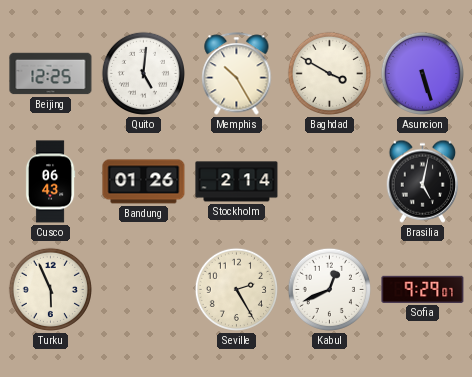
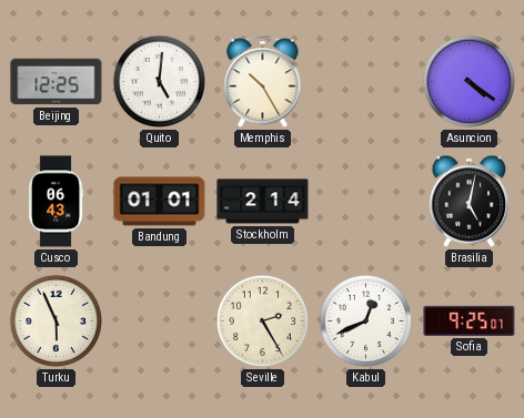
Baghdad: 3:50 -> none (329, 73)
Asuncion: 5:27 -> 4:21 (468, 81)
Bandung: 01:26 -> 01:01 (160, 202)
Sofia: 9:29 -> 9:25 (470, 320)
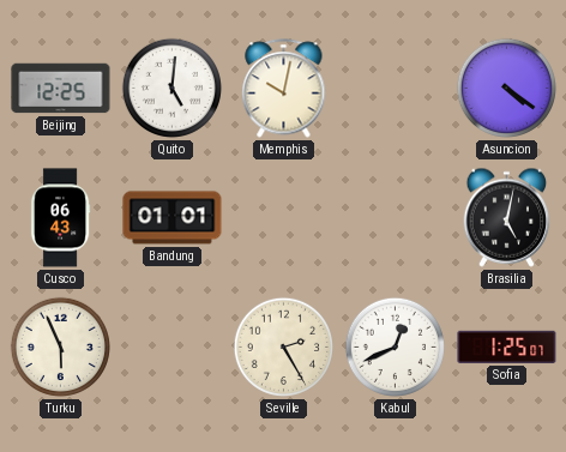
Memphis: 10:25 -> 10:02 (284, 89)
Stockholm: 2:14 -> none (263, 202)
Sofia: 9:25 -> 1:25 (507, 346)
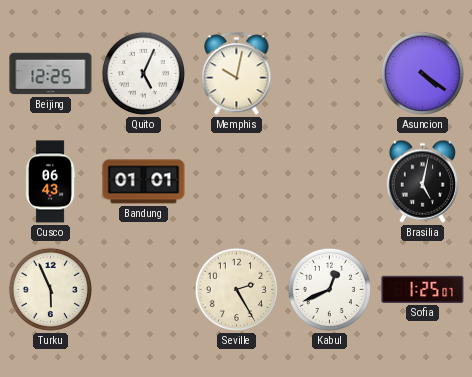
Quito: 5:01 -> 5:04 (143, 73)
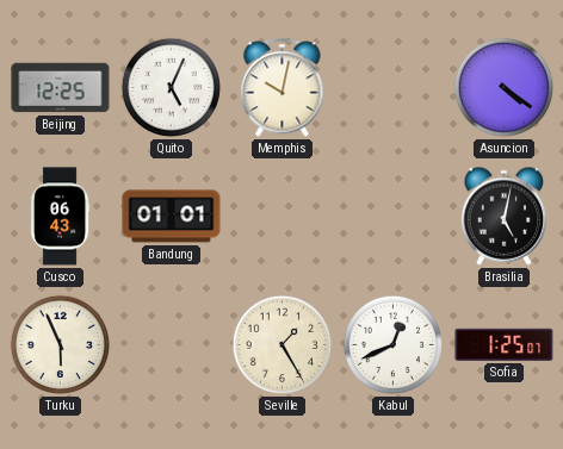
Seville: 2:25 -> 1:25 (281, 344)
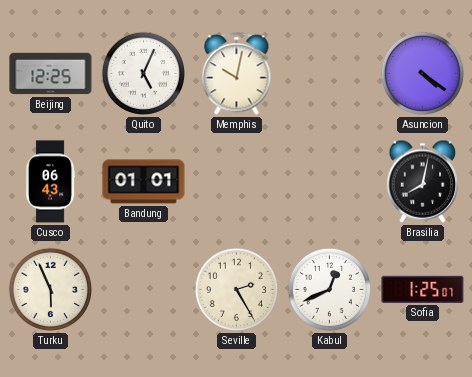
Brasilia: 5:02 -> 8:02 (423, 181)
Seville: 1:25 -> 2:25 (236, 289)
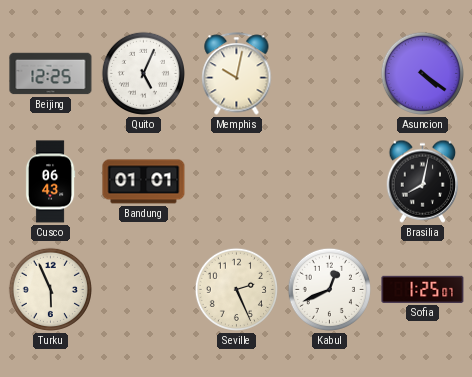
Seville: 2:25 -> 2:26 (236, 289)
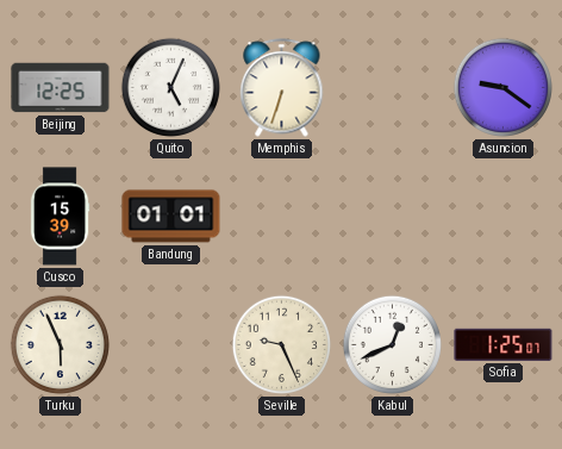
Memphis: 10:02 -> 6:33 (282, 88)
Asuncion: 4:21 -> 9:21 (502, 87)
Cusco: 06:43 -> 15:39 (60, 217)
Brasilia: 8:02 -> none (423, 181)
Seville: 2:26 -> 9:26 (281, 344)
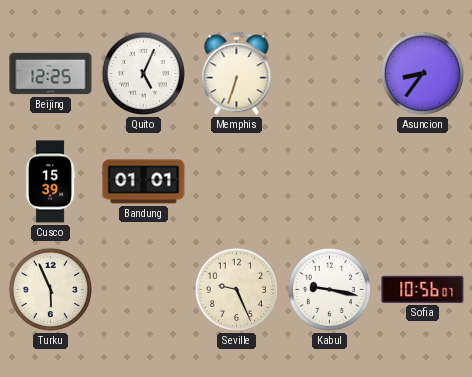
Asuncion: 9:21 -> 8:36 (422, 73)
Kabul: 12:41 -> 9:17 (329, 289)
Sofia: 1:25 -> 10:56 (423, 289)
